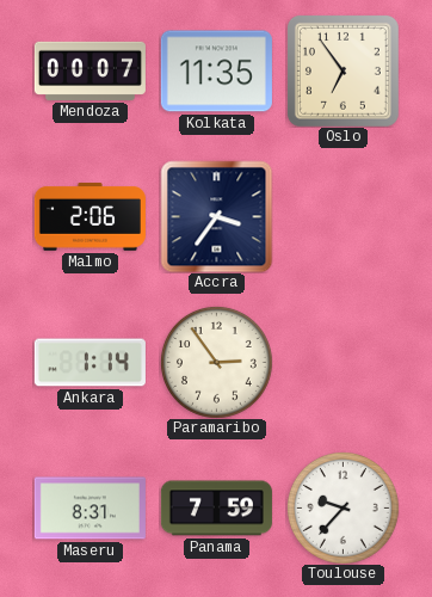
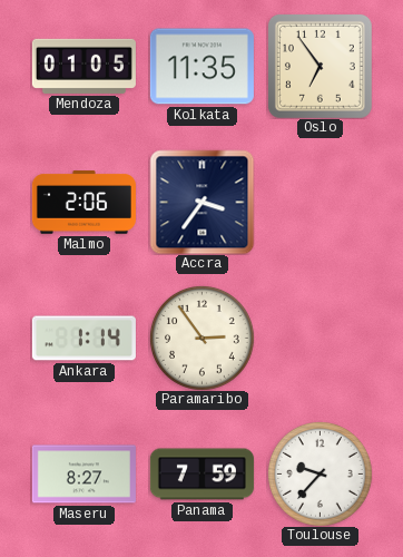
Mendoza: 00:07 -> 01:05 (83, 66)
Maseru: 8:31 -> 8:27 (83, 475)
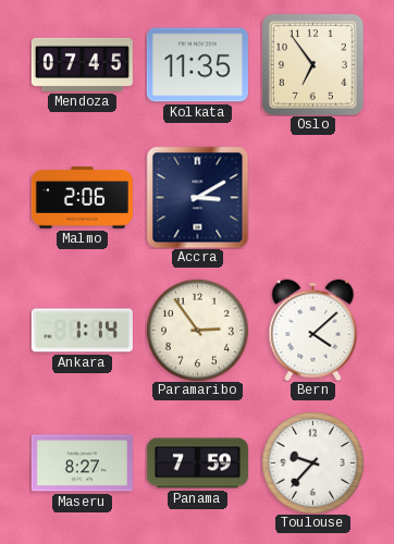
Mendoza: 01:05 -> 07:45 (82, 64)
Accra: 3:36 -> 3:10 (197, 197)
Bern: none -> 4:08 (313, 330)
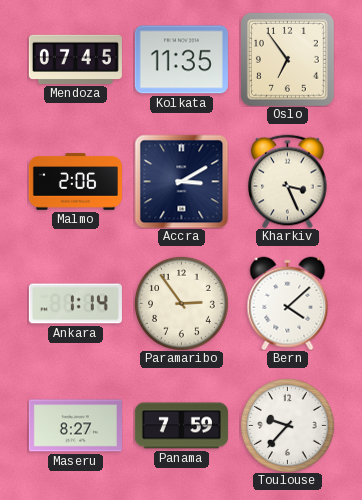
Kharkiv: none -> 3:26 (288, 181)
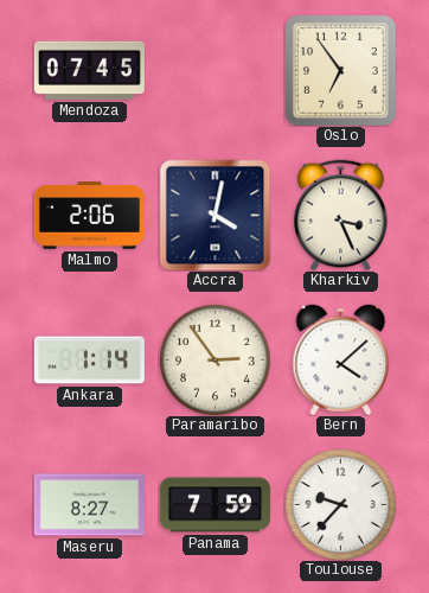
Kolkata: 11:35 -> none (181, 60)
Accra: 3:10 -> 4:02 (214, 215)
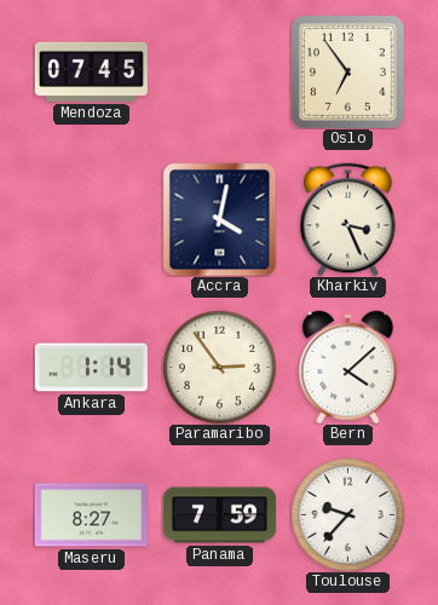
Malmo: 2:06 -> none (89, 216)
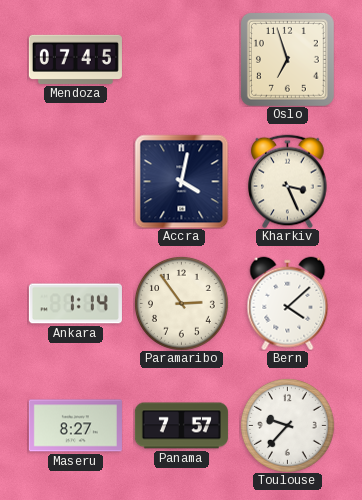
Oslo: 6:54 -> 6:57 (287, 59)
Panama: 7:59 -> 7:57 (181, 426)
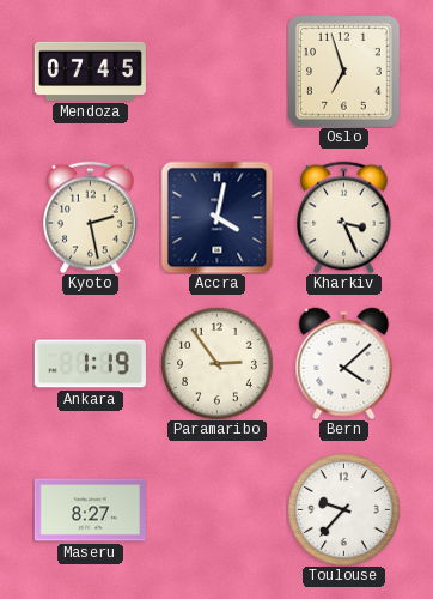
Kyoto: none -> 2:28 (91, 217)
Ankara: 1:14 -> 1:19 (90, 364)
Panama: 7:57 -> none (181, 426)
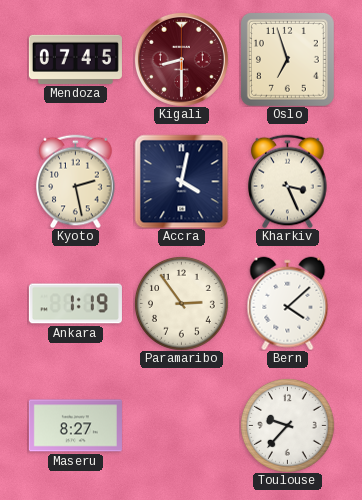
Kigali: none -> 8:30 (181, 59)
